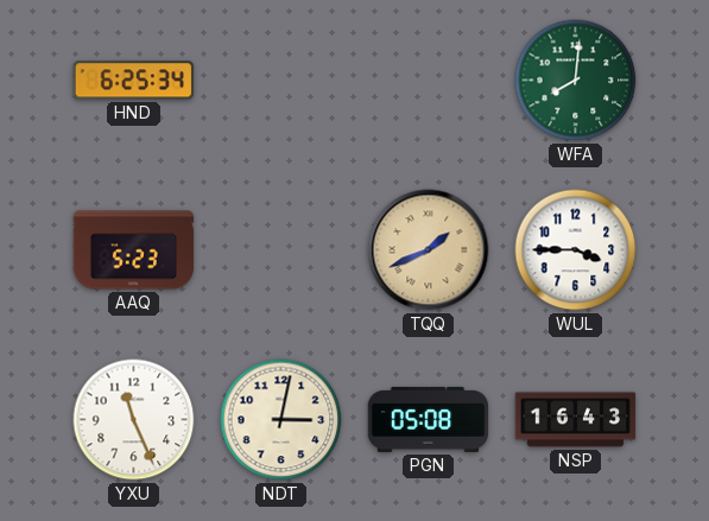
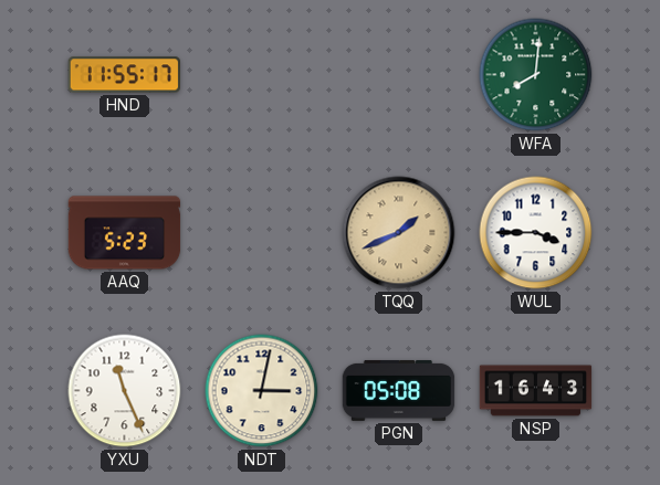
HND: 6:25 -> 11:55 (124, 75)
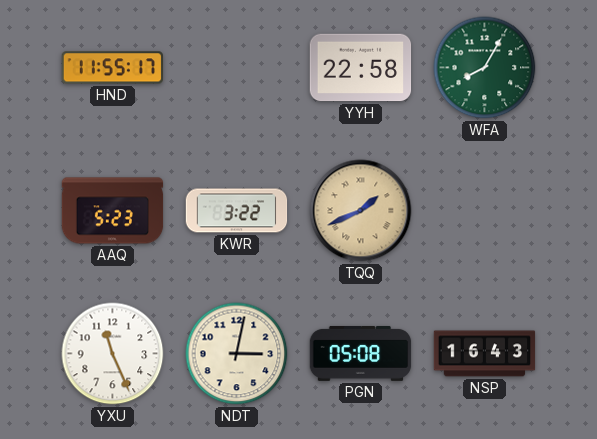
YYH: none -> 22:58 (361, 68)
WFA: 8:01 -> 8:05 (485, 68)
KWR: none -> 3:22 (237, 211)
WUL: 3:45 -> none (536, 233)
